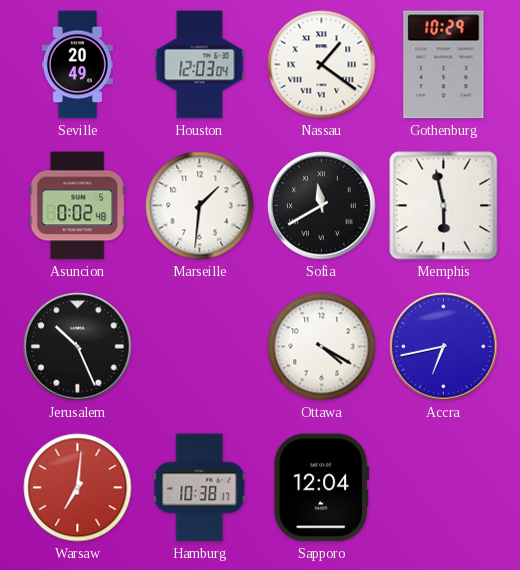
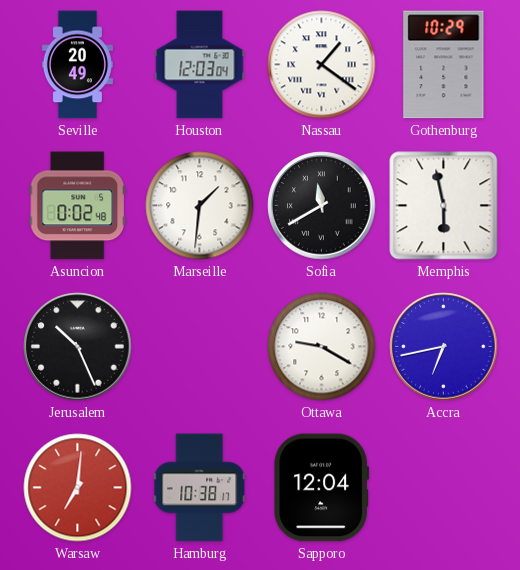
Ottawa: 4:20 -> 9:20 (322, 347)
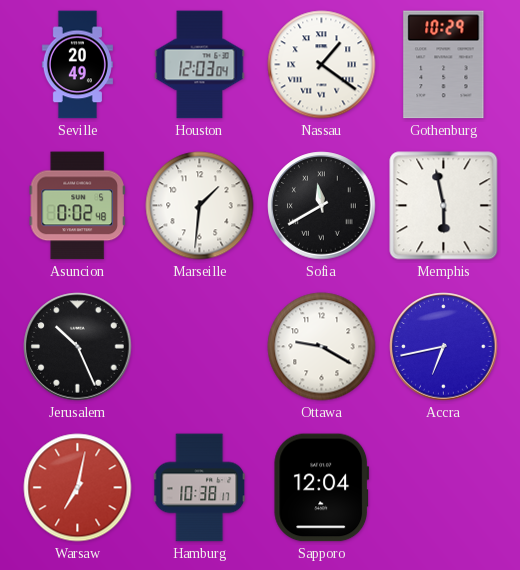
Warsaw: 7:01 -> 7:02 (78, 488)
